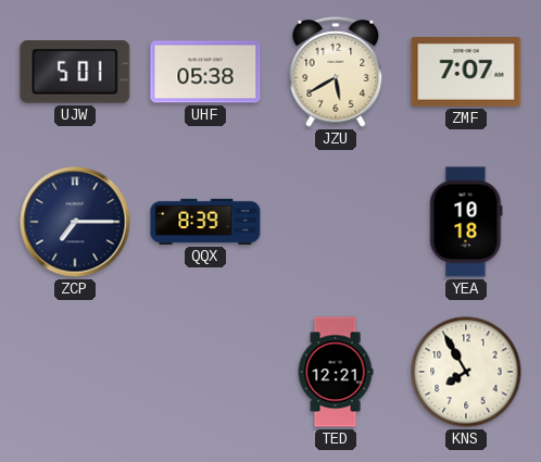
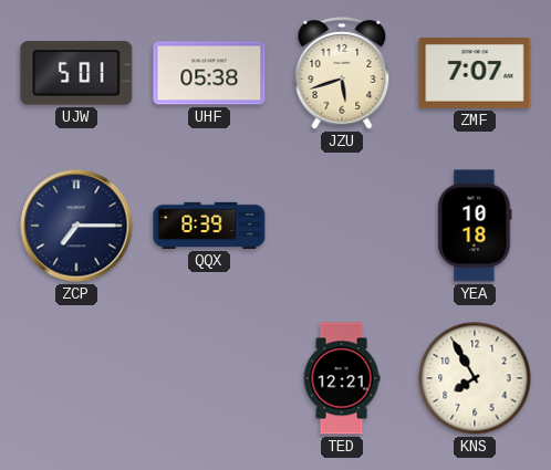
JZU: 5:40 -> 5:42 (342, 73)
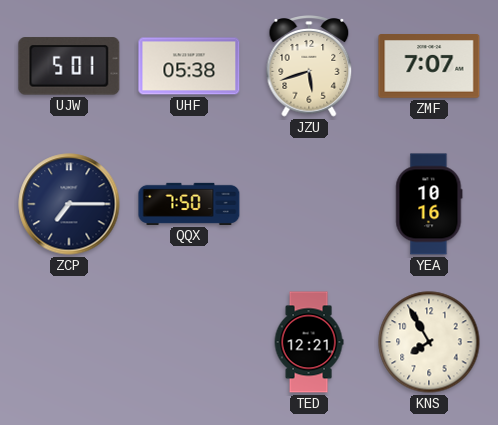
QQX: 8:39 -> 7:50 (189, 204)
YEA: 10:18 -> 10:16 (429, 204)
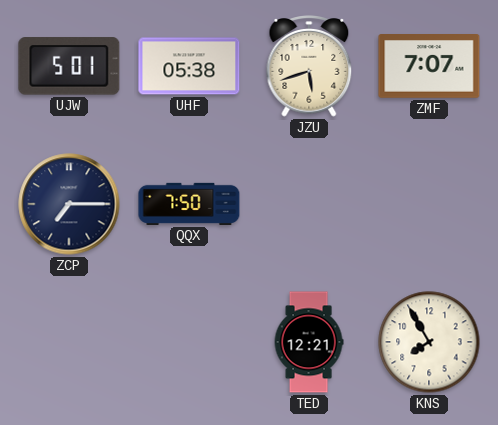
YEA: 10:16 -> none (429, 204)
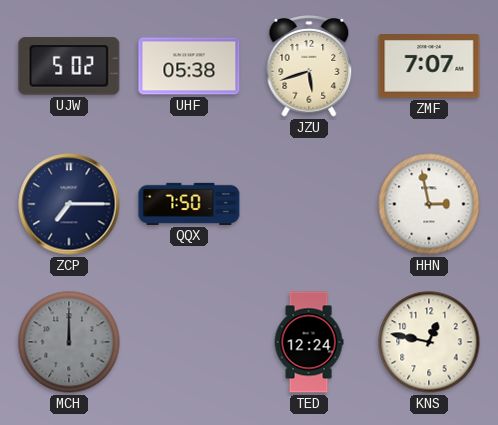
UJW: 5:01 -> 5:02 (69, 66)
HHN: none -> 2:58 (429, 204)
MCH: none -> 12:00 (69, 342)
TED: 12:21 -> 12:24 (309, 342)
KNS: 7:55 -> 12:47 (429, 342)
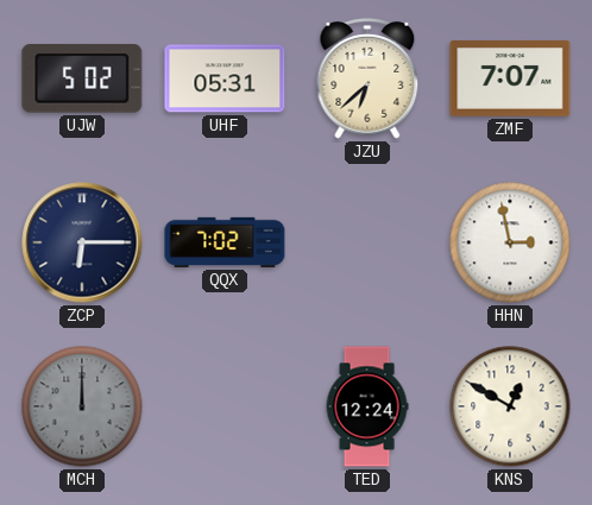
UHF: 05:38 -> 05:31 (225, 78)
JZU: 5:42 -> 6:38 (367, 78)
ZCP: 7:15 -> 6:15 (82, 242)
QQX: 7:50 -> 7:02 (225, 242)
KNS: 12:47 -> 12:50 (510, 406)
